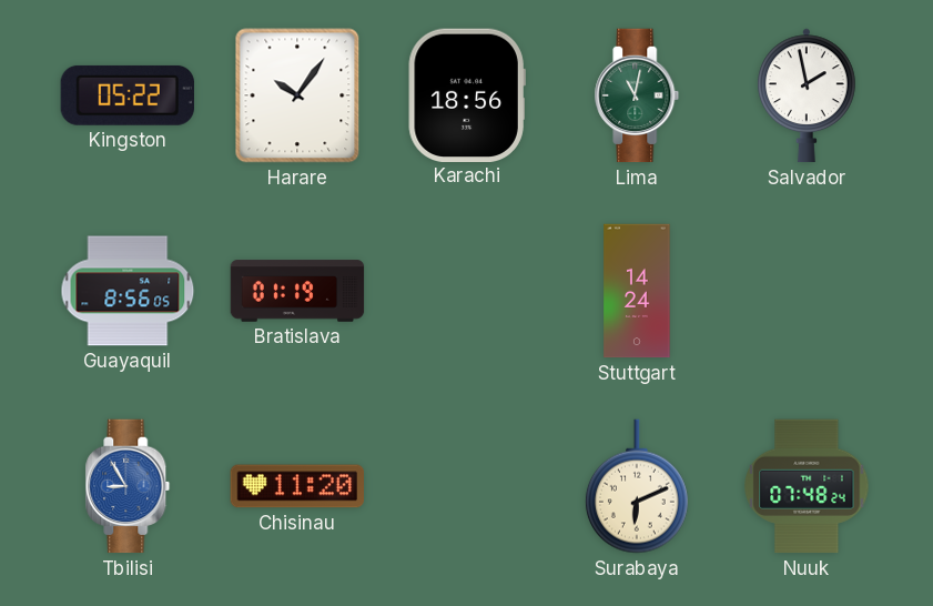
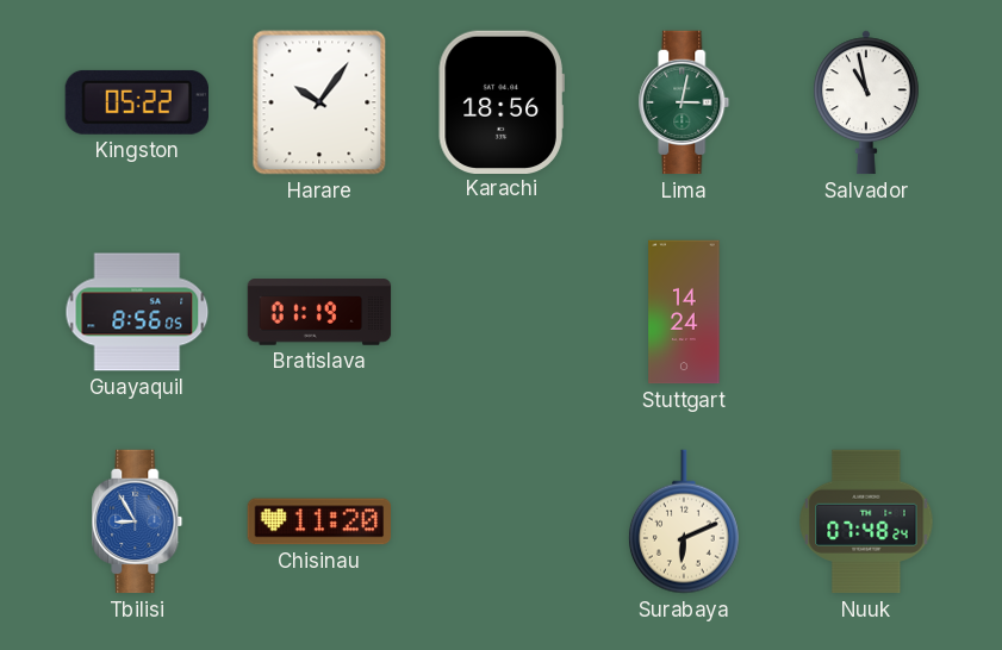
Lima: 11:02 -> 3:02 (684, 102)
Salvador: 1:58 -> 10:58 (866, 102)
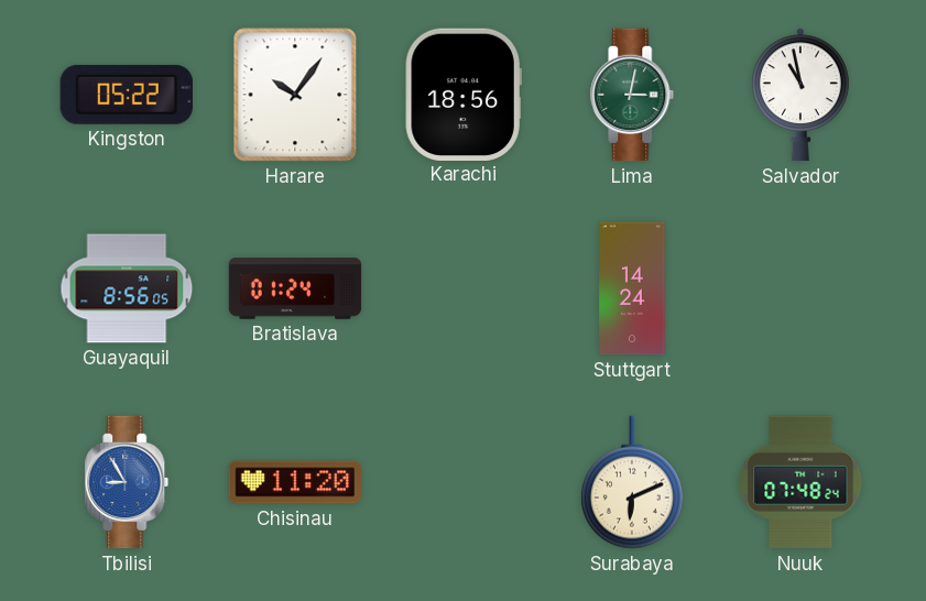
Bratislava: 01:19 -> 01:24 (295, 288)
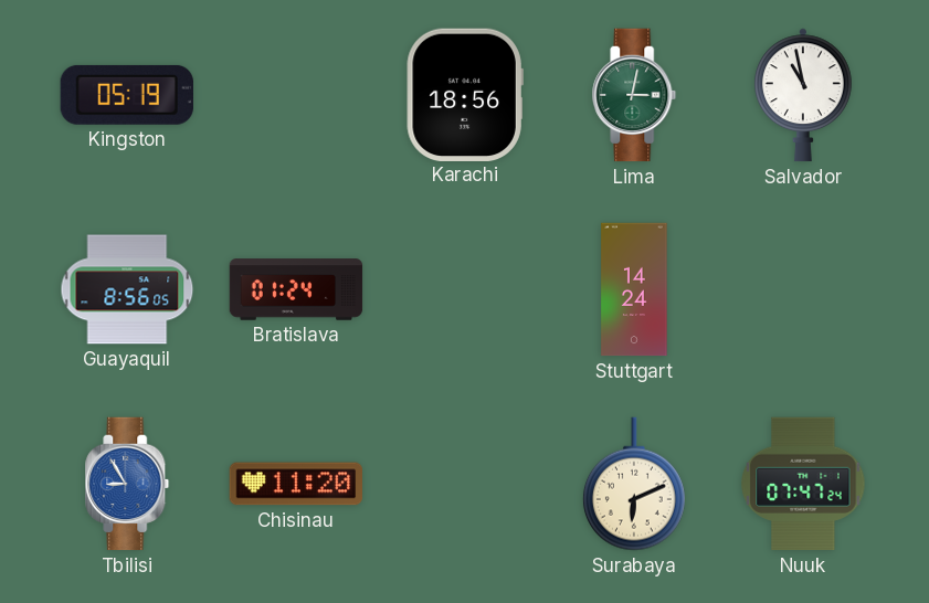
Kingston: 05:22 -> 05:19 (127, 95)
Harare: 10:06 -> none (295, 95)
Nuuk: 07:48 -> 07:47 (803, 484)
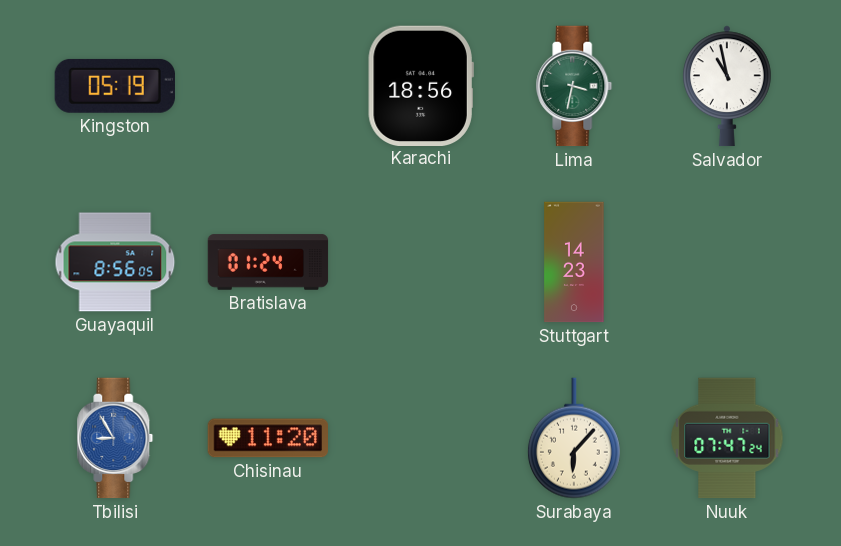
Lima: 3:02 -> 3:32 (574, 86)
Stuttgart: 14:24 -> 14:23 (574, 262)
Surabaya: 6:11 -> 6:07 (574, 438)
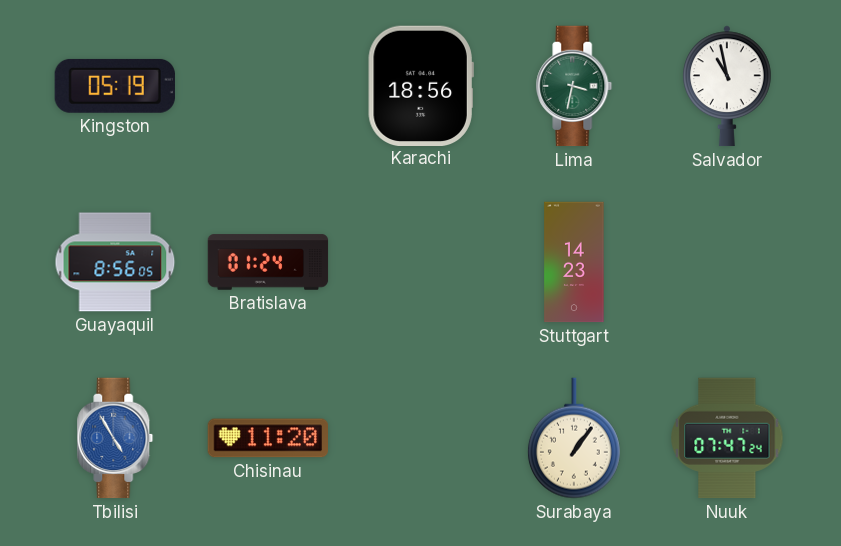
Tbilisi: 8:55 -> 4:55 (115, 438)
Surabaya: 6:07 -> 1:06 (574, 438)
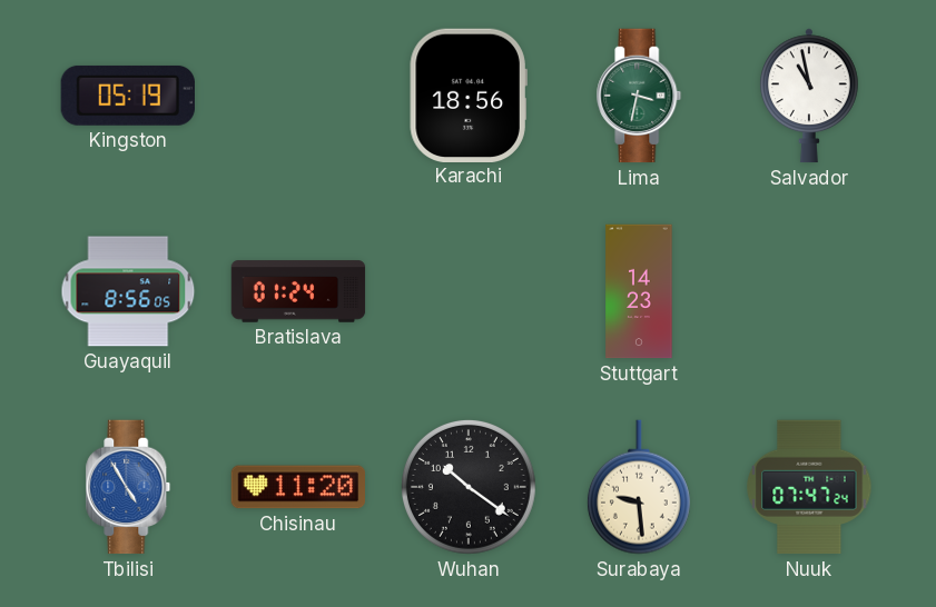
Wuhan: none -> 10:21 (469, 487)
Surabaya: 1:06 -> 9:29 (639, 487)
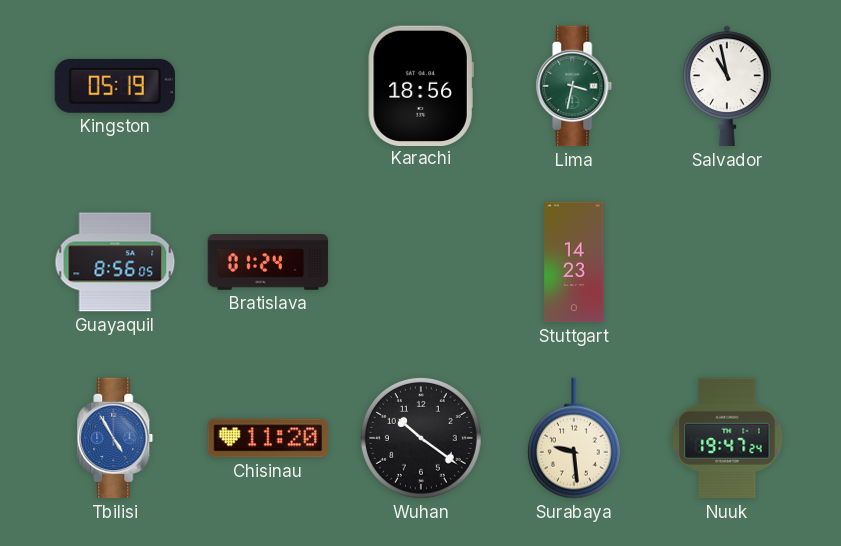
Nuuk: 07:47 -> 19:47 (727, 438)
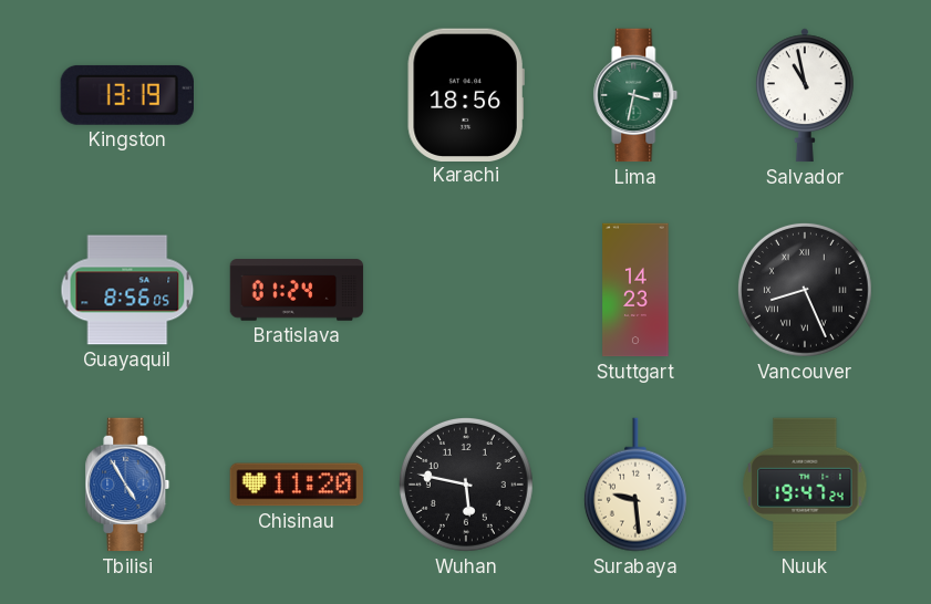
Kingston: 05:19 -> 13:19 (127, 95)
Vancouver: none -> 8:26 (805, 290)
Wuhan: 10:21 -> 5:47 (466, 485)
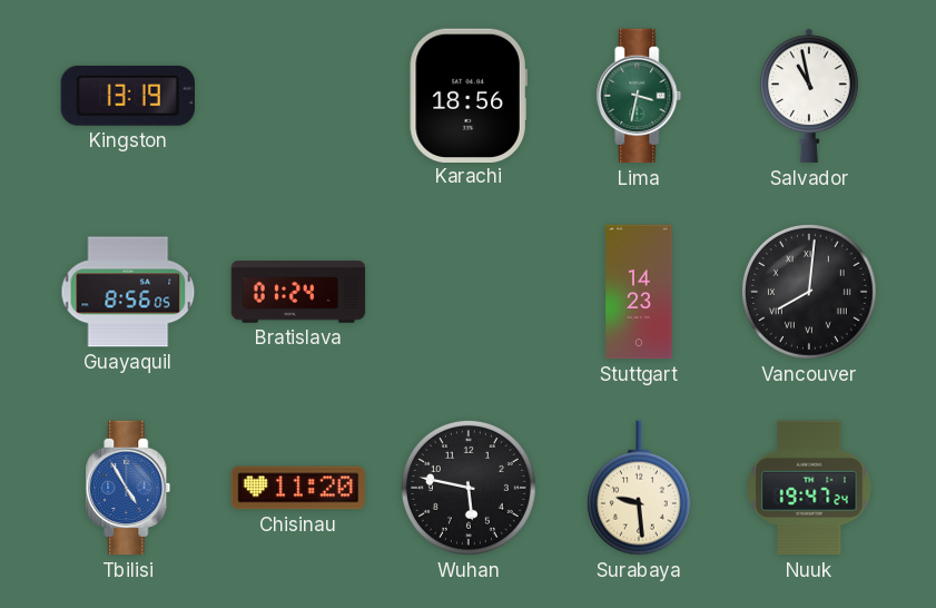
Vancouver: 8:26 -> 8:01 (809, 292)
